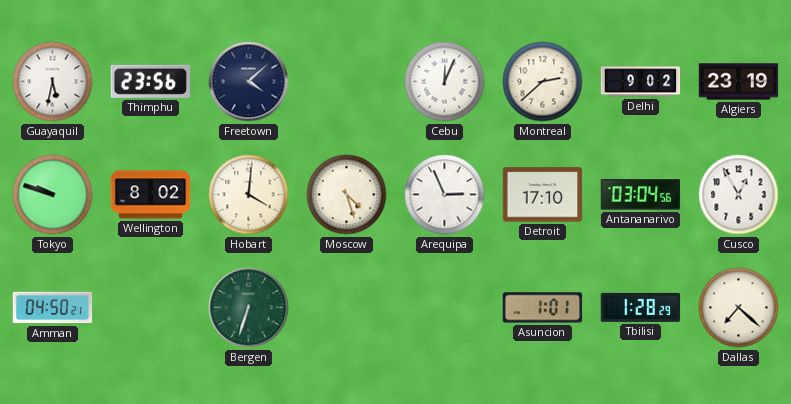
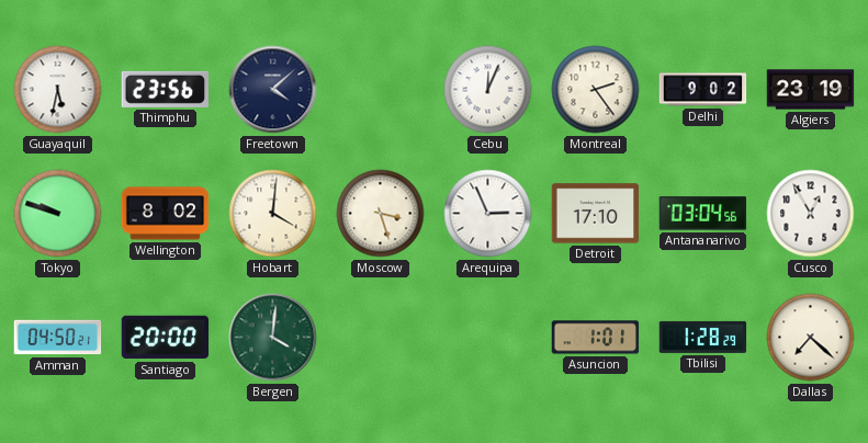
Montreal: 2:38 -> 2:24 (596, 90)
Moscow: 4:27 -> 3:27 (381, 214)
Santiago: none -> 20:00 (166, 338)
Bergen: 6:33 -> 4:01 (273, 338)
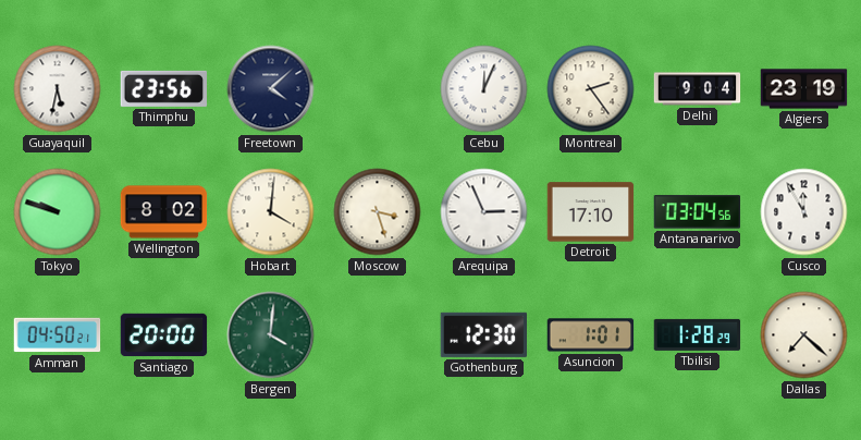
Delhi: 9:02 -> 9:04 (698, 89)
Cusco: 12:55 -> 11:55 (804, 212)
Gothenburg: none -> 12:30 (483, 334)
